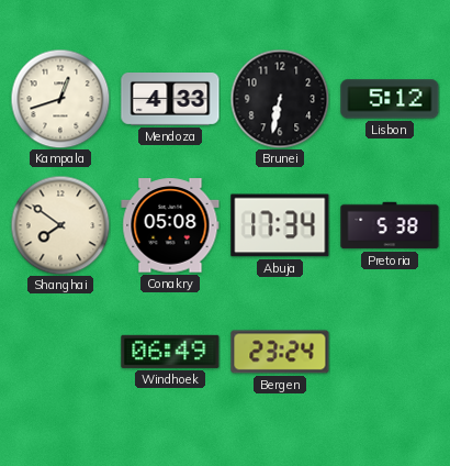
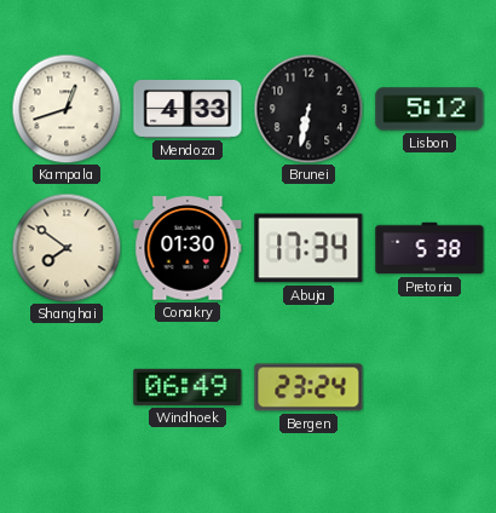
Conakry: 05:08 -> 01:30 (188, 248)
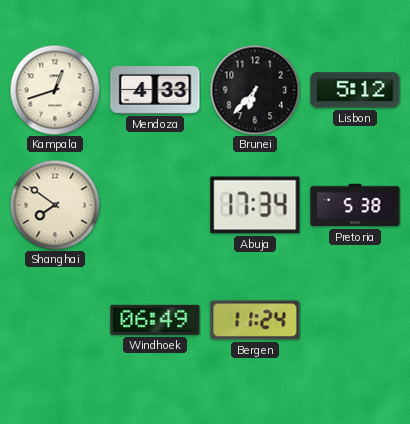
Brunei: 6:32 -> 6:37 (255, 90)
Conakry: 01:30 -> none (188, 248)
Bergen: 23:24 -> 11:24 (255, 320)
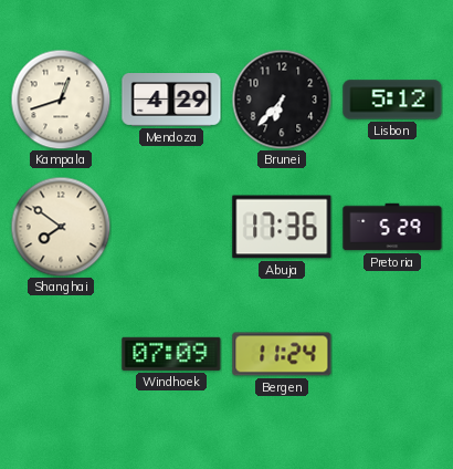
Mendoza: 4:33 -> 4:29 (171, 101)
Abuja: 17:34 -> 17:36 (282, 227)
Pretoria: 5:38 -> 5:29 (392, 227)
Windhoek: 06:49 -> 07:09 (171, 354)
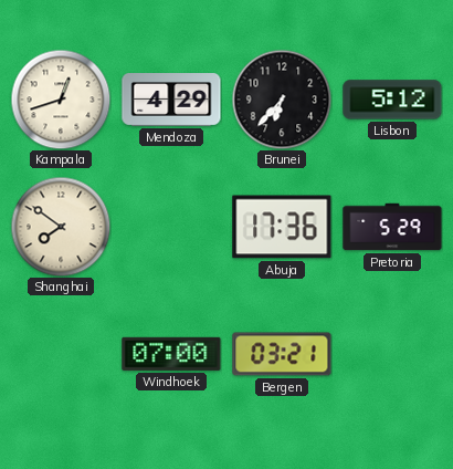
Windhoek: 07:09 -> 07:00 (171, 354)
Bergen: 11:24 -> 03:21 (282, 354)
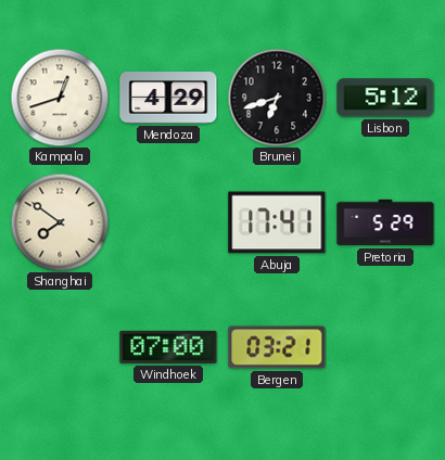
Brunei: 6:37 -> 6:42 (277, 98)
Abuja: 17:36 -> 17:41 (277, 222)
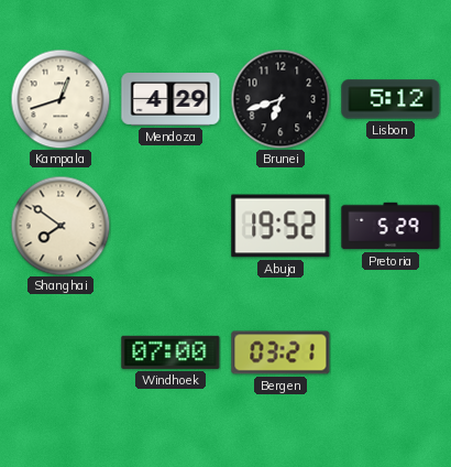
Abuja: 17:41 -> 19:52 (280, 226)
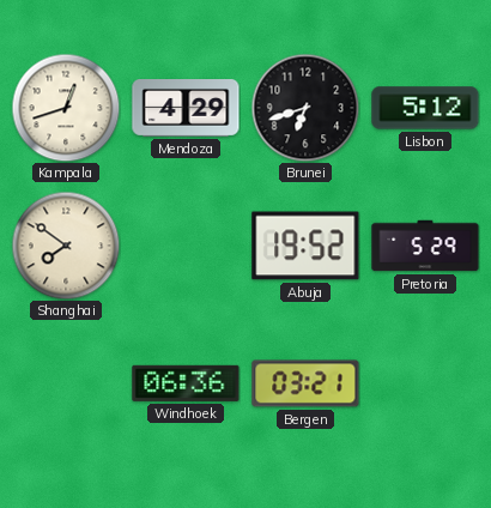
Windhoek: 07:00 -> 06:36 (186, 383)
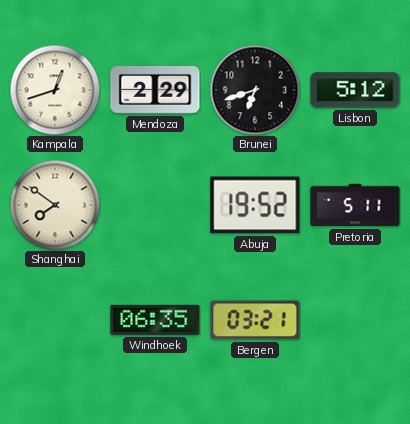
Mendoza: 4:29 -> 2:29 (155, 91)
Pretoria: 5:29 -> 5:11 (355, 205)
Windhoek: 06:36 -> 06:35 (155, 320)
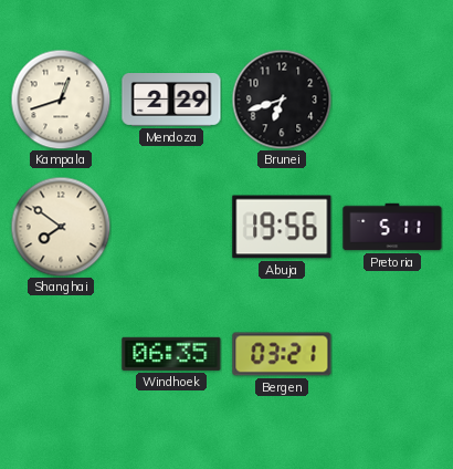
Lisbon: 5:12 -> none (355, 90)
Abuja: 19:52 -> 19:56 (282, 227)
